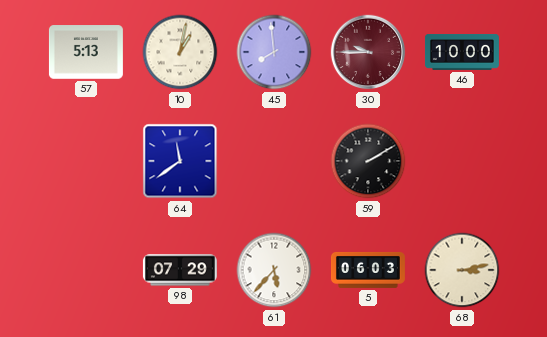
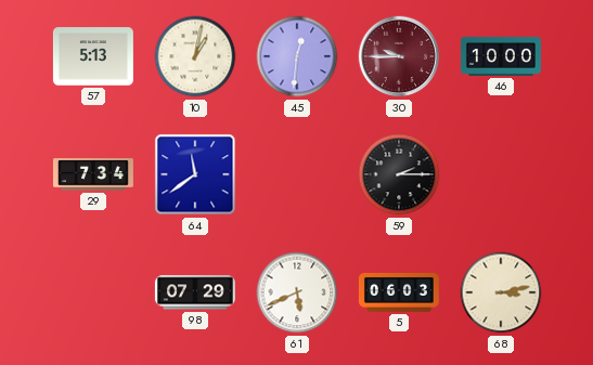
45: 7:59 -> 12:31 (297, 56)
29: none -> 7:34 (93, 174)
59: 2:10 -> 2:15 (399, 174)
61: 5:37 -> 5:41 (297, 292)
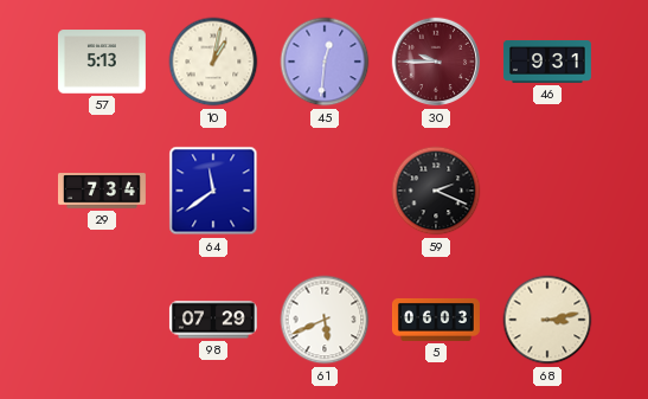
46: 10:00 -> 9:31 (547, 63)
59: 2:15 -> 2:19 (436, 191)
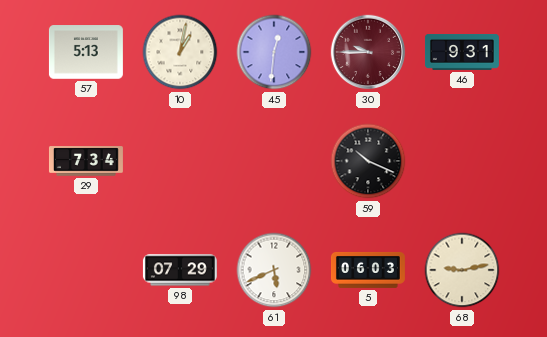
64: 11:39 -> none (213, 191)
59: 2:19 -> 10:19 (368, 161)
68: 3:13 -> 9:13 (462, 270)
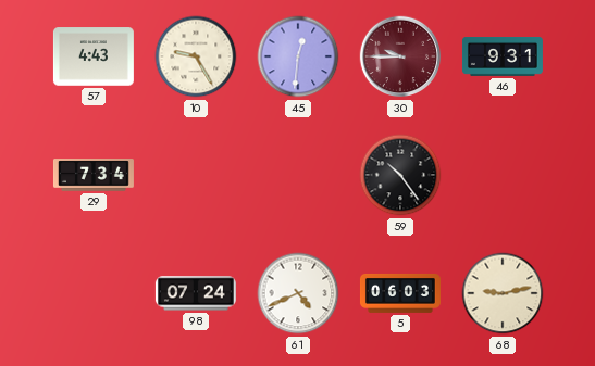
57: 5:13 -> 4:43 (94, 56)
10: 1:02 -> 9:25 (196, 56)
59: 10:19 -> 10:24 (400, 175)
98: 07:29 -> 07:24 (196, 293)
61: 5:41 -> 4:41 (298, 293)
